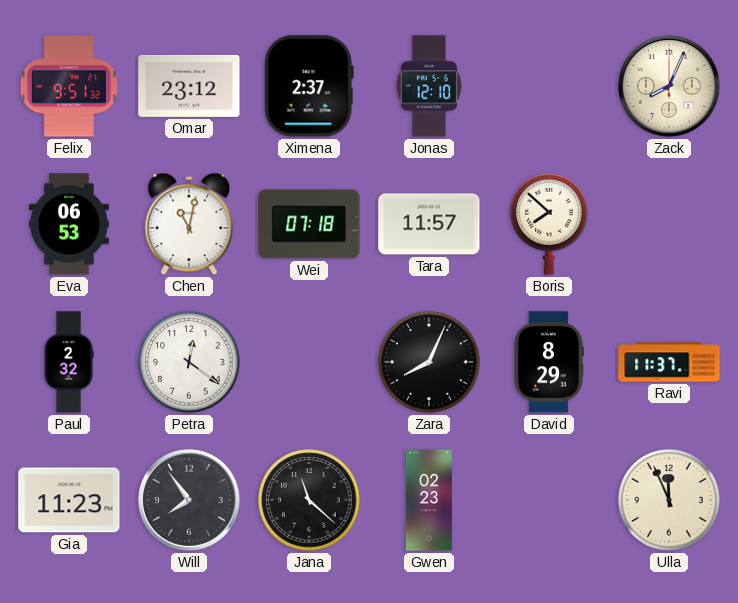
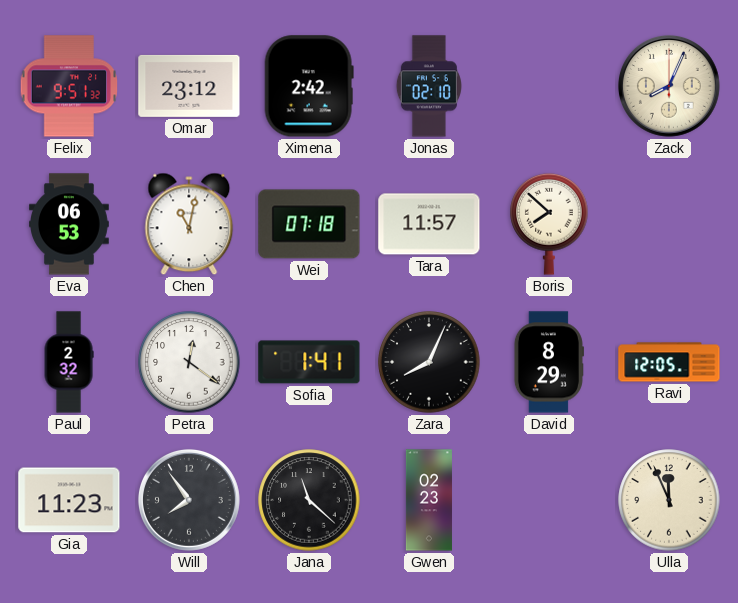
Ximena: 2:37 -> 2:42 (309, 86)
Jonas: 12:10 -> 02:10 (429, 86)
Sofia: none -> 1:41 (309, 362)
Ravi: 11:37 -> 12:05 (669, 362)
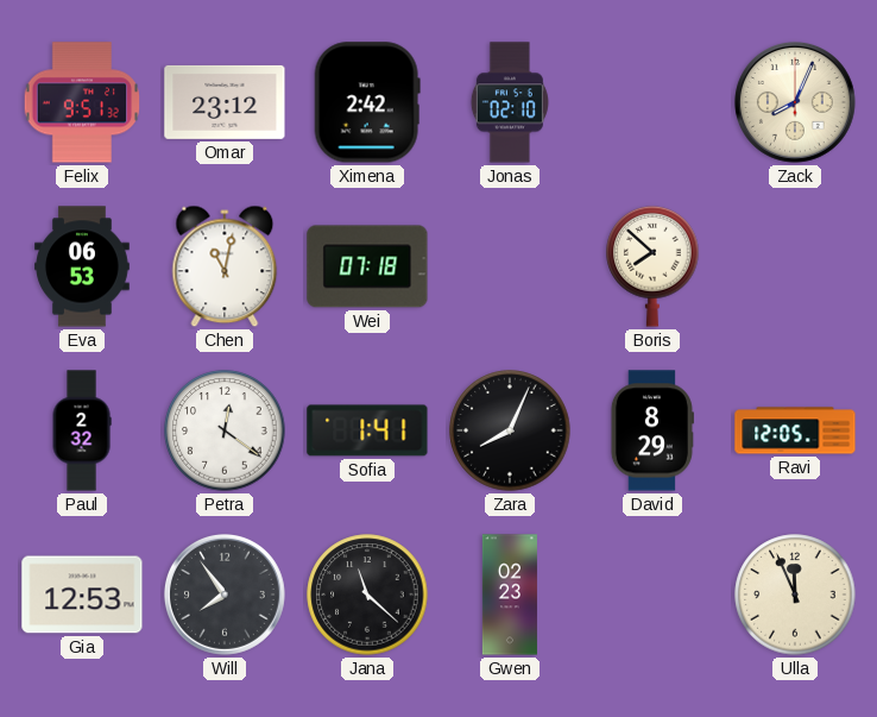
Tara: 11:57 -> none (429, 224)
Gia: 11:23 -> 12:53 (82, 595)
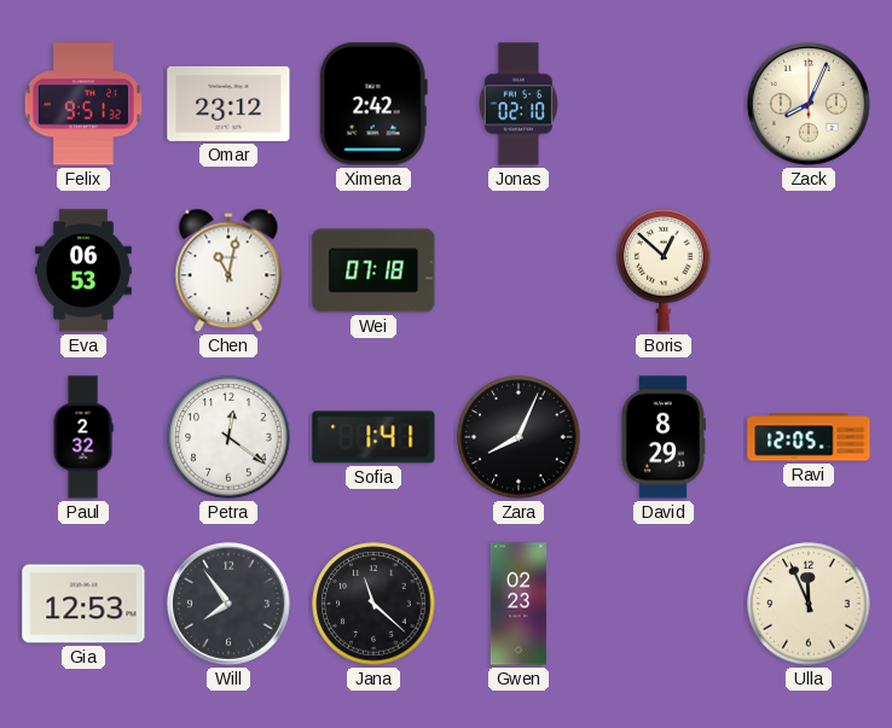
Boris: 7:52 -> 12:52 (664, 270)
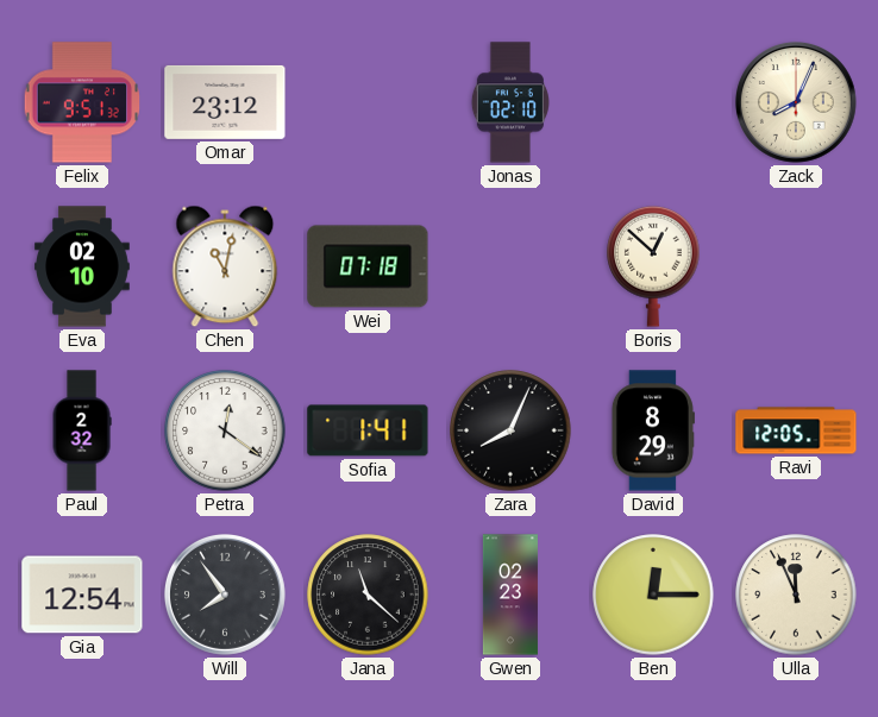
Ximena: 2:42 -> none (373, 104)
Eva: 06:53 -> 02:10 (83, 266)
Gia: 12:53 -> 12:54 (82, 595)
Ben: none -> 12:15 (653, 595)
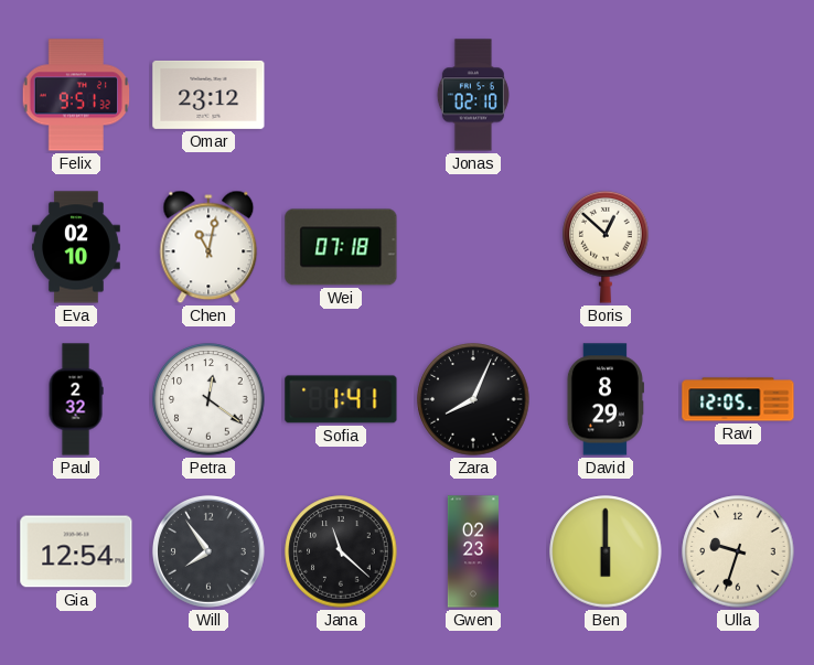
Zack: 8:04 -> none (796, 102)
Ben: 12:15 -> 6:00 (606, 551)
Ulla: 11:56 -> 9:33 (738, 551)
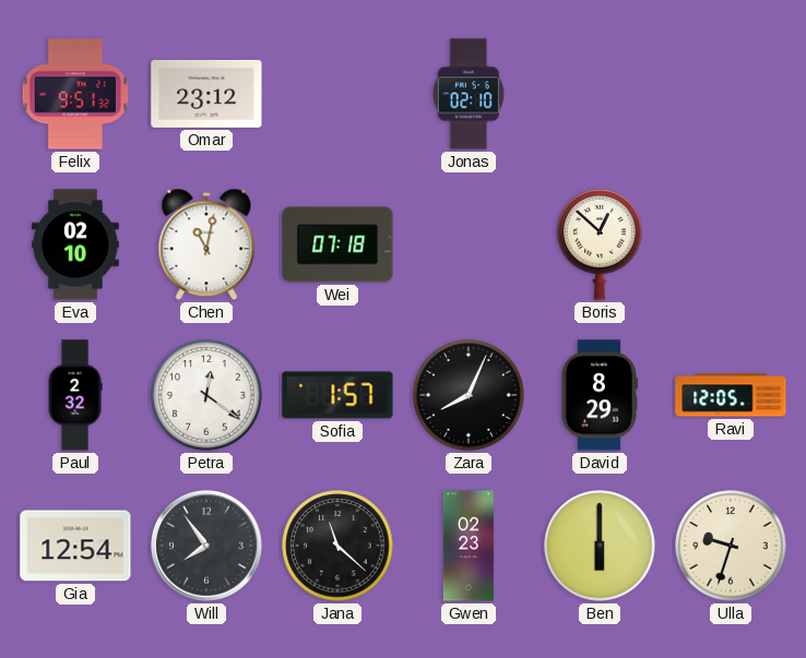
Sofia: 1:41 -> 1:57 (337, 395)
